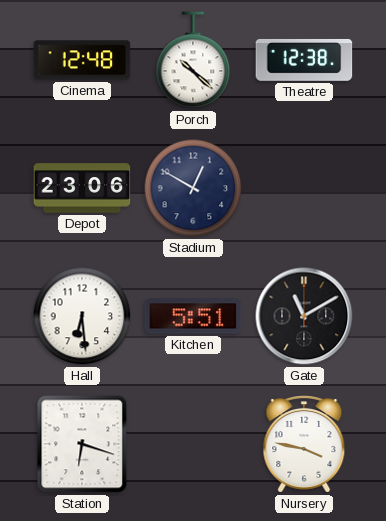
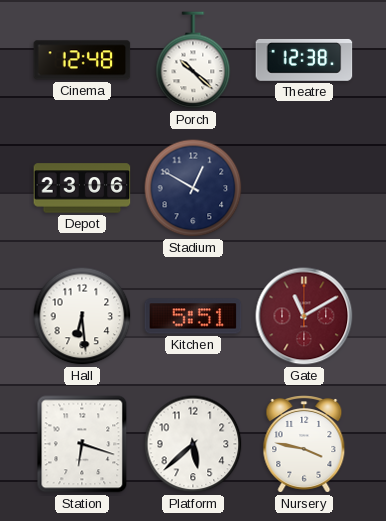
Gate dial: black -> burgundy (304, 316)
Platform: none -> 5:38 (193, 444)
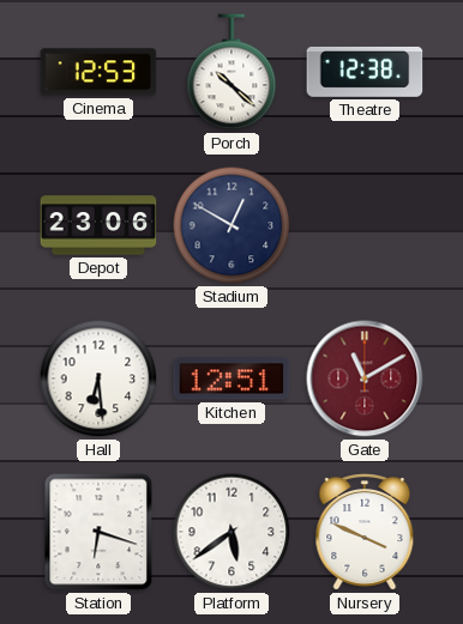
Cinema: 12:48 -> 12:53 (98, 72)
Kitchen: 5:51 -> 12:51 (231, 378)
Platform: 5:38 -> 5:39 (231, 532)
Nursery: 3:47 -> 3:49 (365, 532)
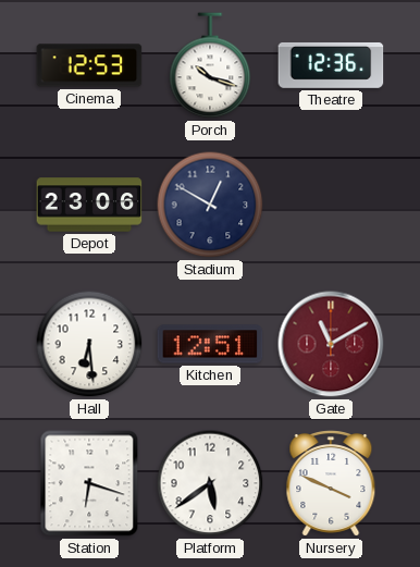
Porch: 10:22 -> 10:18 (210, 65)
Theatre: 12:38 -> 12:36 (331, 65)
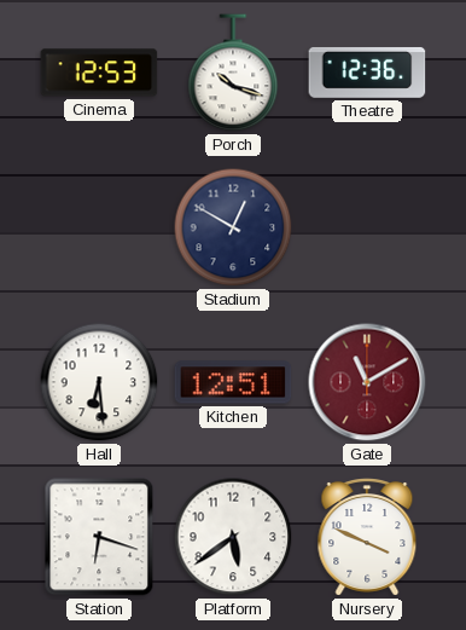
Depot: 23:06 -> none (89, 205)
